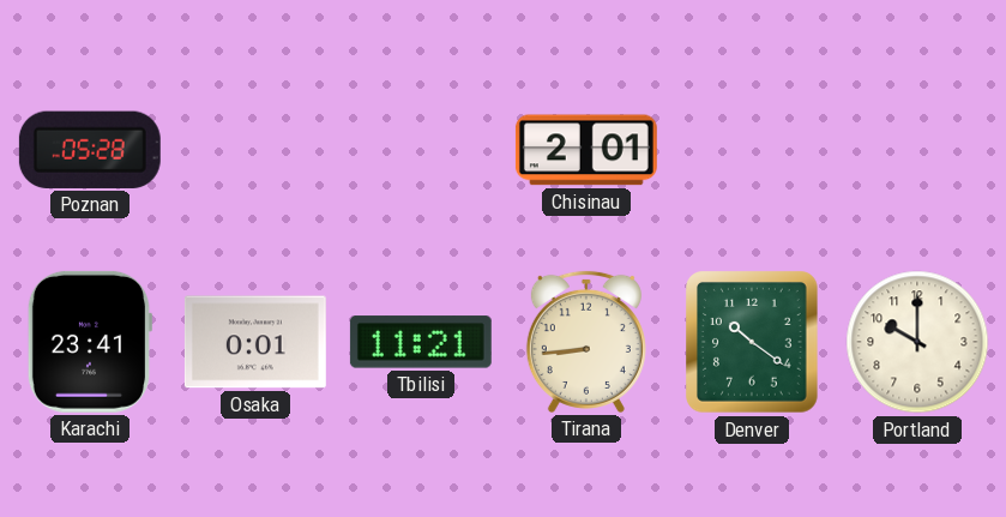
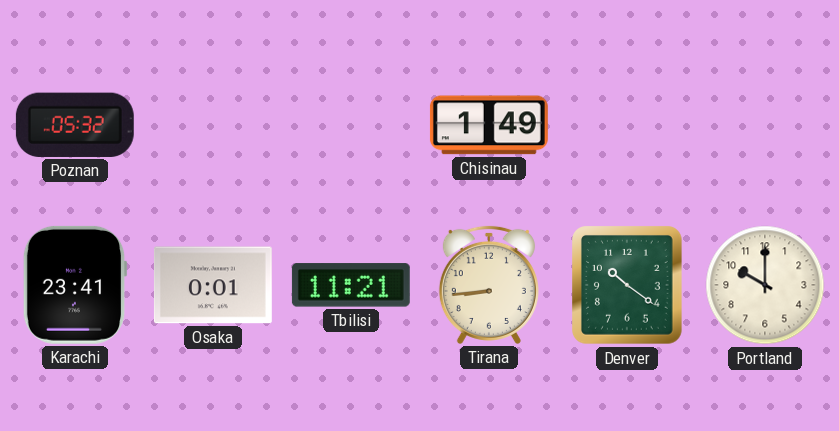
Poznan: 05:28 -> 05:32 (75, 125)
Chisinau: 2:01 -> 1:49 (489, 125)
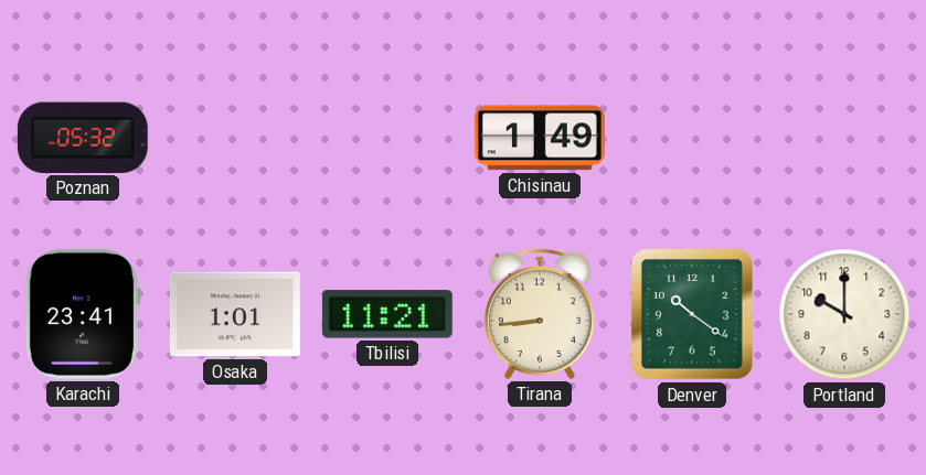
Osaka: 0:01 -> 1:01 (235, 314)
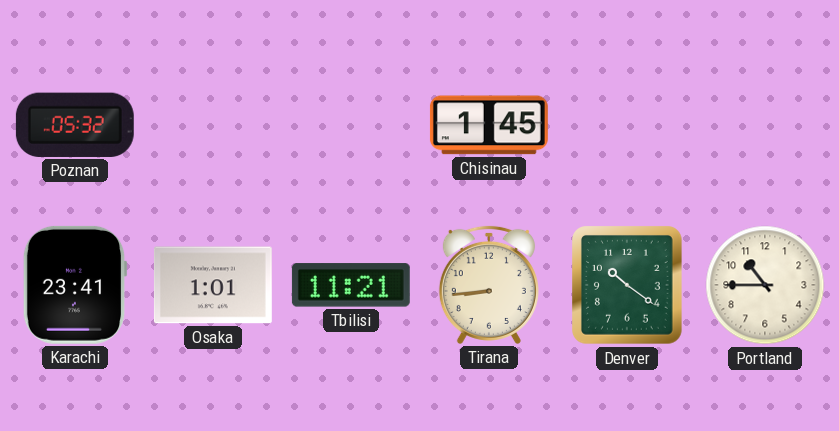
Chisinau: 1:49 -> 1:45 (489, 125)
Portland: 10:00 -> 10:45 (765, 285)
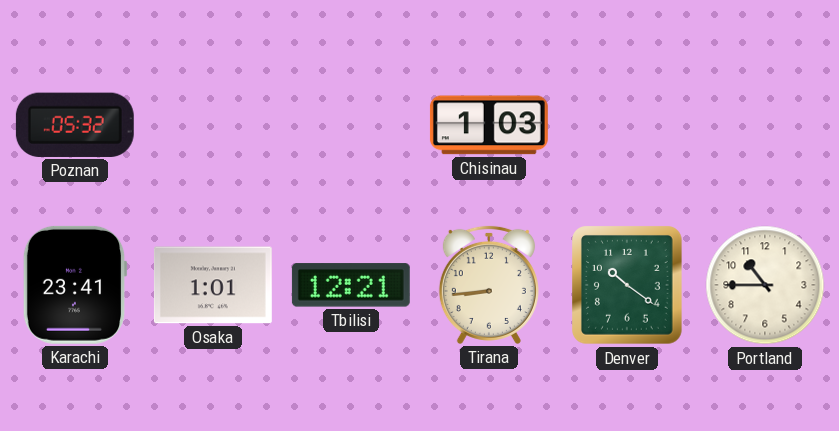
Chisinau: 1:45 -> 1:03 (489, 125)
Tbilisi: 11:21 -> 12:21 (351, 285)
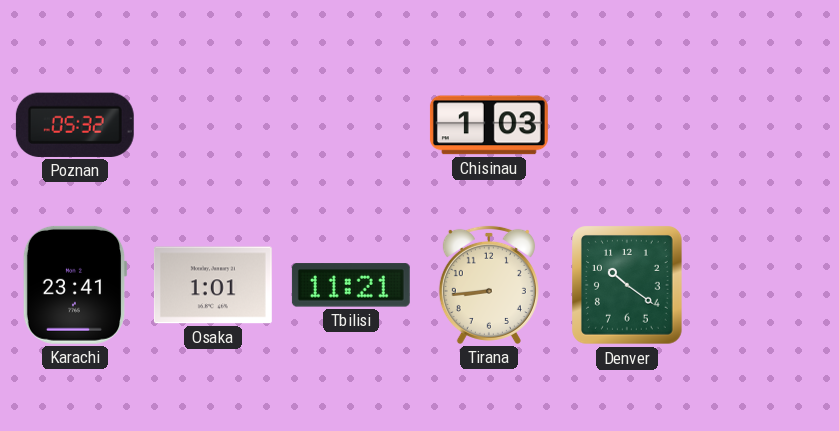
Tbilisi: 12:21 -> 11:21 (351, 285)
Portland: 10:45 -> none (765, 285)
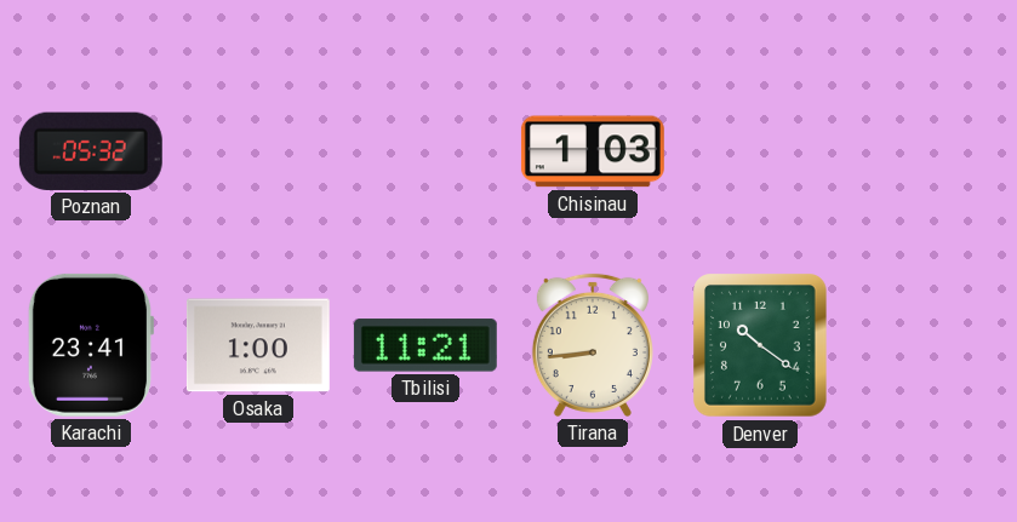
Osaka: 1:01 -> 1:00 (258, 345)
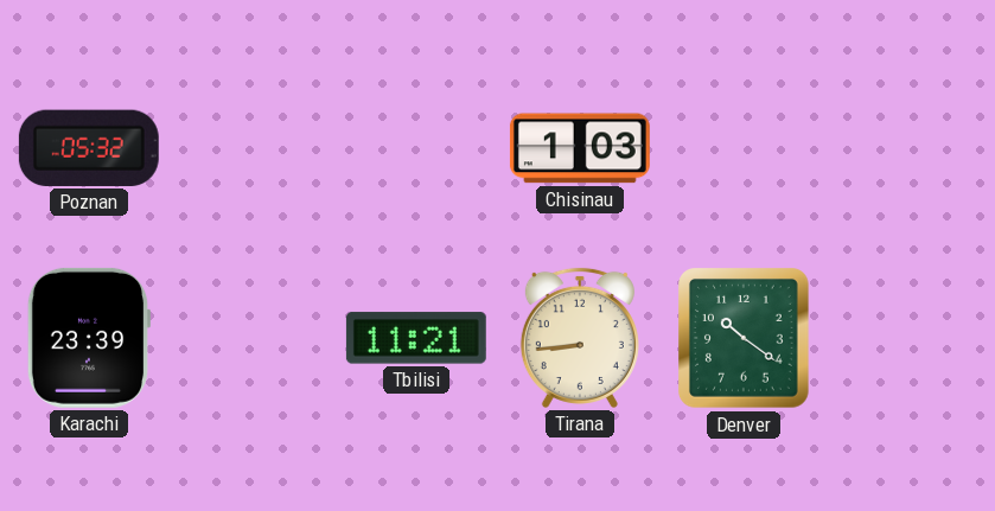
Karachi: 23:41 -> 23:39 (89, 338)
Osaka: 1:00 -> none (258, 345)
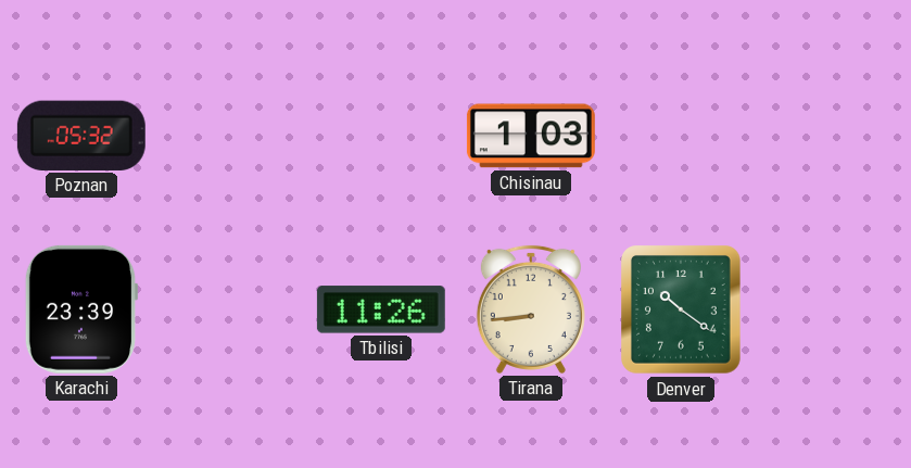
Tbilisi: 11:21 -> 11:26 (381, 309)
